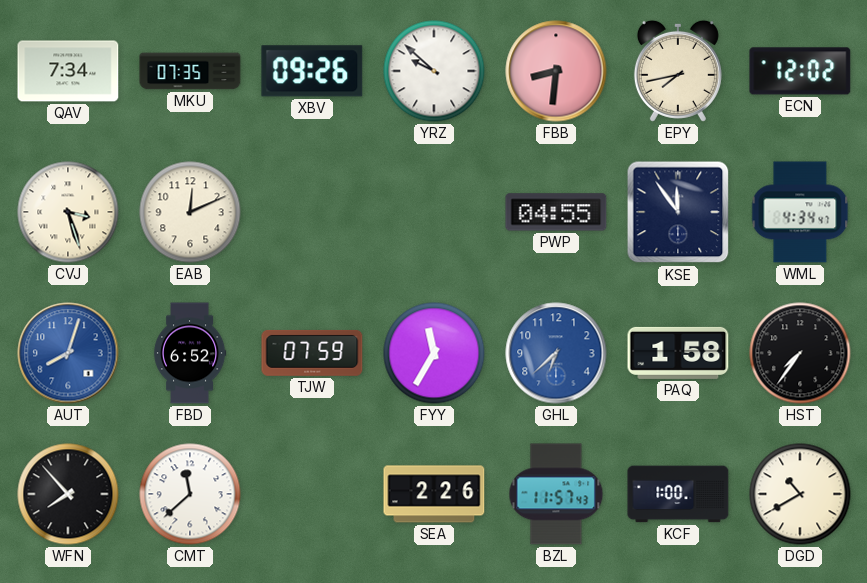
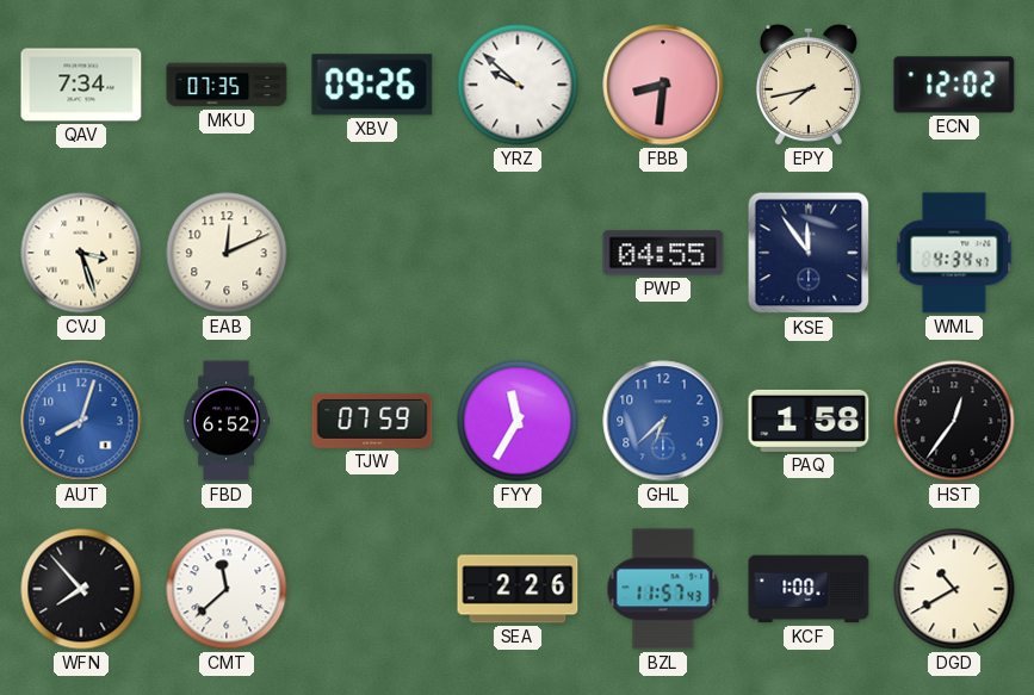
HST: 7:36 -> 12:36 (954, 421)
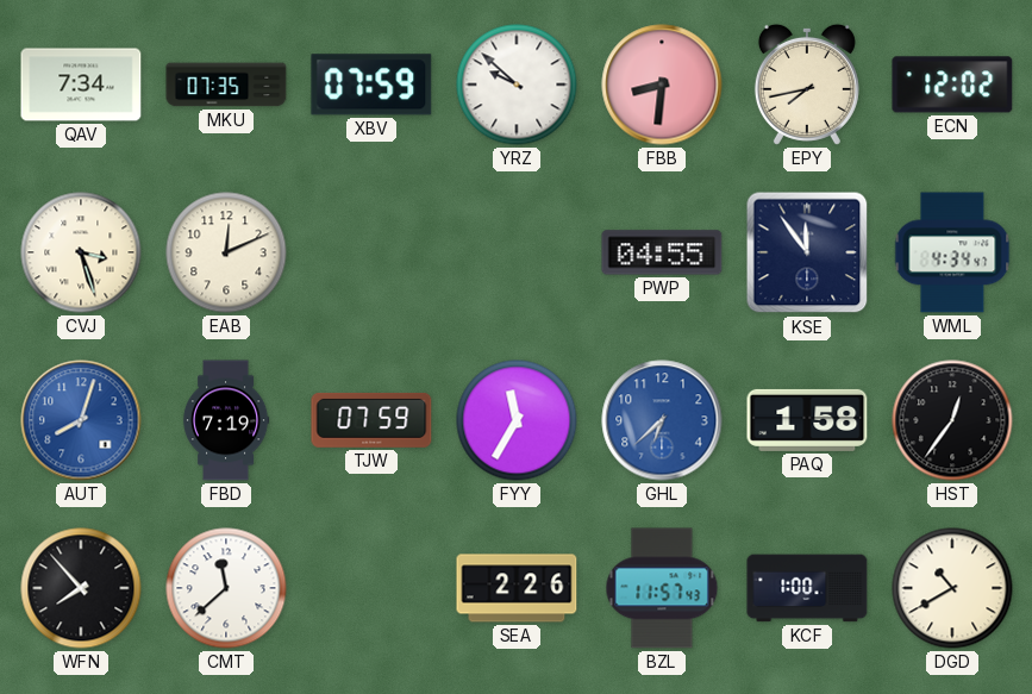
XBV: 09:26 -> 07:59 (371, 85)
FBD: 6:52 -> 7:19 (226, 420)
